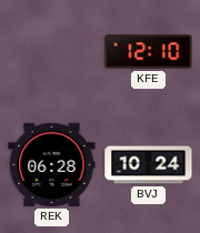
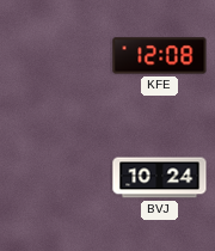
KFE: 12:10 -> 12:08 (160, 56)
REK: 06:28 -> none (52, 164)
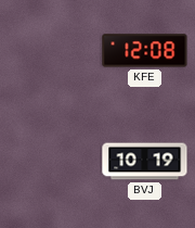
BVJ: 10:24 -> 10:19 (145, 162)
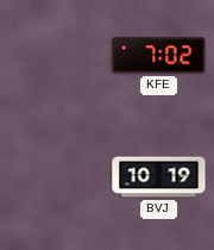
KFE: 12:08 -> 7:02 (159, 56)
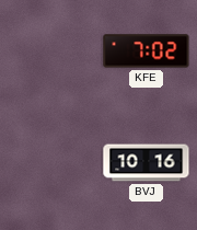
BVJ: 10:19 -> 10:16 (147, 163)
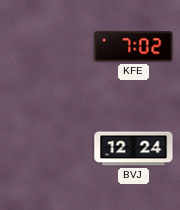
BVJ: 10:16 -> 12:24 (134, 149)
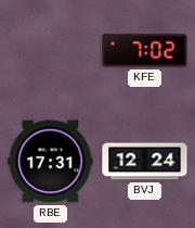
RBE: none -> 17:31 (51, 162)
